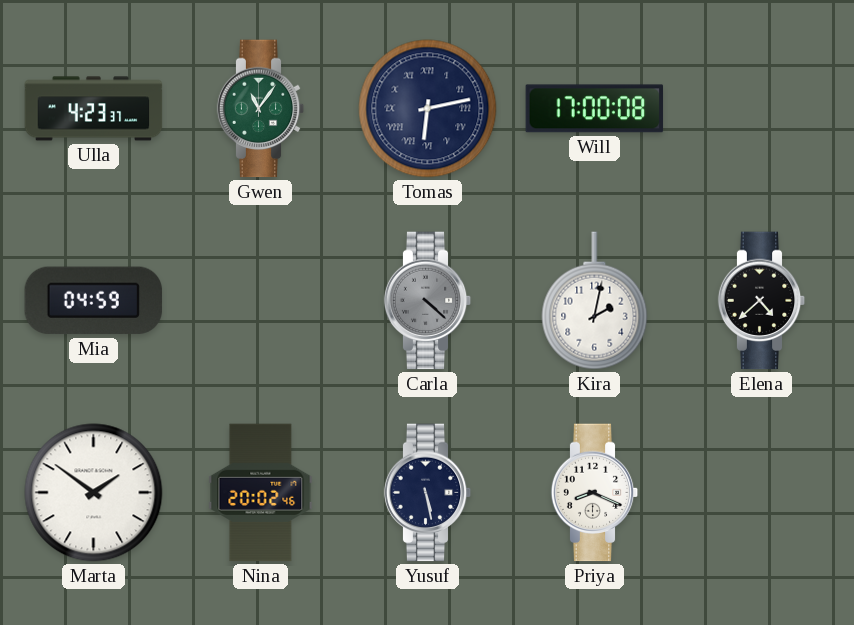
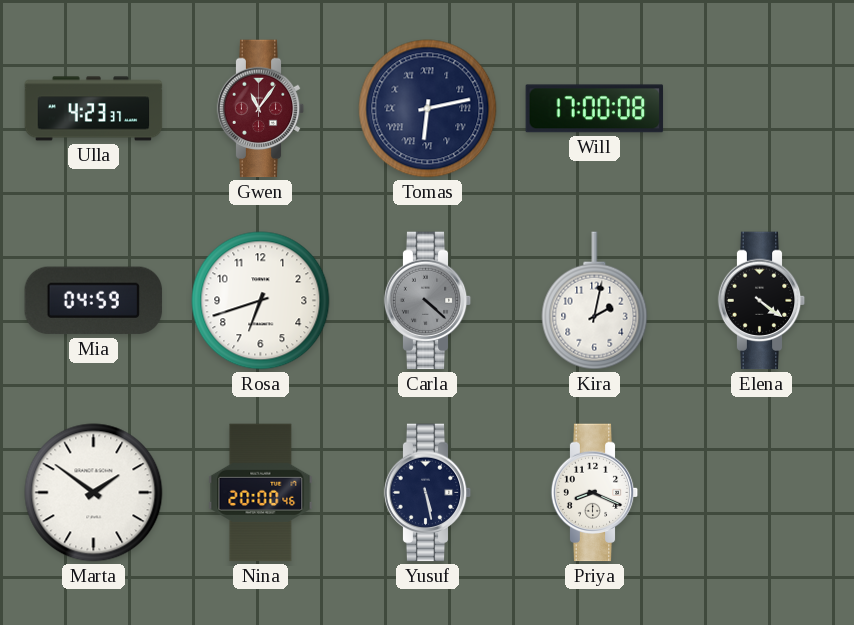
Gwen dial: green -> burgundy (261, 109)
Rosa: none -> 6:42 (261, 301)
Elena: 4:38 -> 4:21 (762, 301)
Nina: 20:02 -> 20:00 (261, 493)
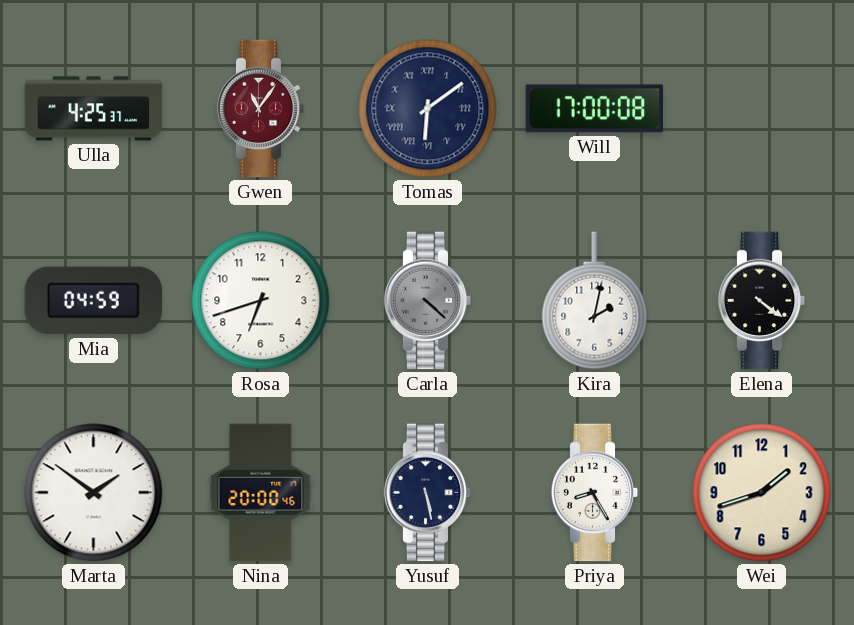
Ulla: 4:23 -> 4:25 (94, 109)
Tomas: 6:13 -> 6:09 (428, 109)
Priya: 8:19 -> 8:25 (595, 493)
Wei: none -> 1:42 (762, 493)
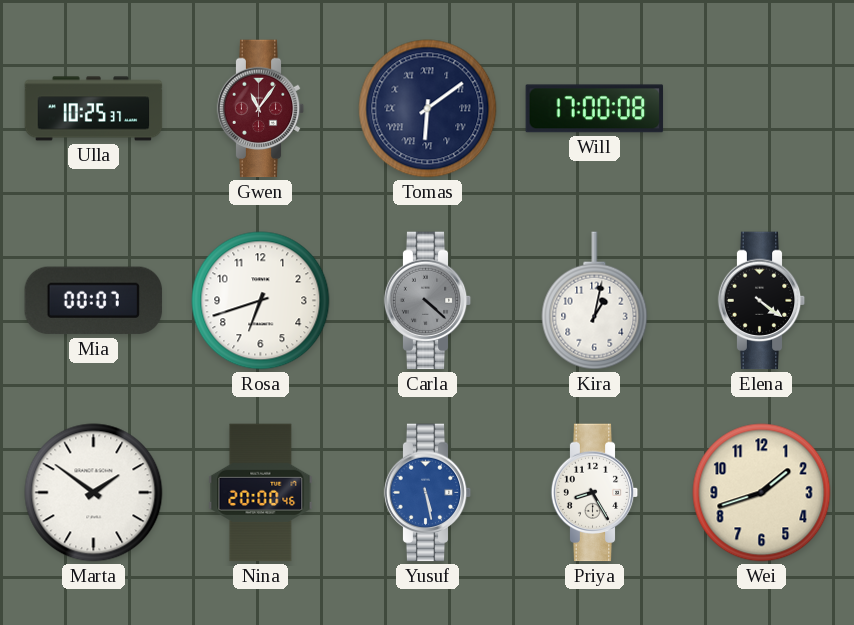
Ulla: 4:25 -> 10:25 (94, 109)
Mia: 04:59 -> 00:07 (94, 301)
Kira: 2:02 -> 1:02 (595, 301)
Yusuf dial: navy -> blue (428, 493)
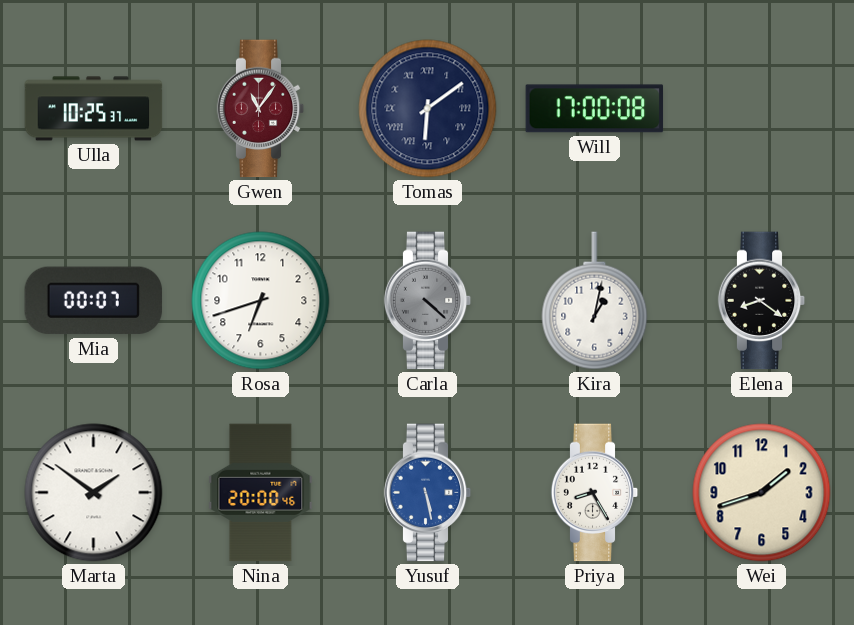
Elena: 4:21 -> 8:21 (762, 301)
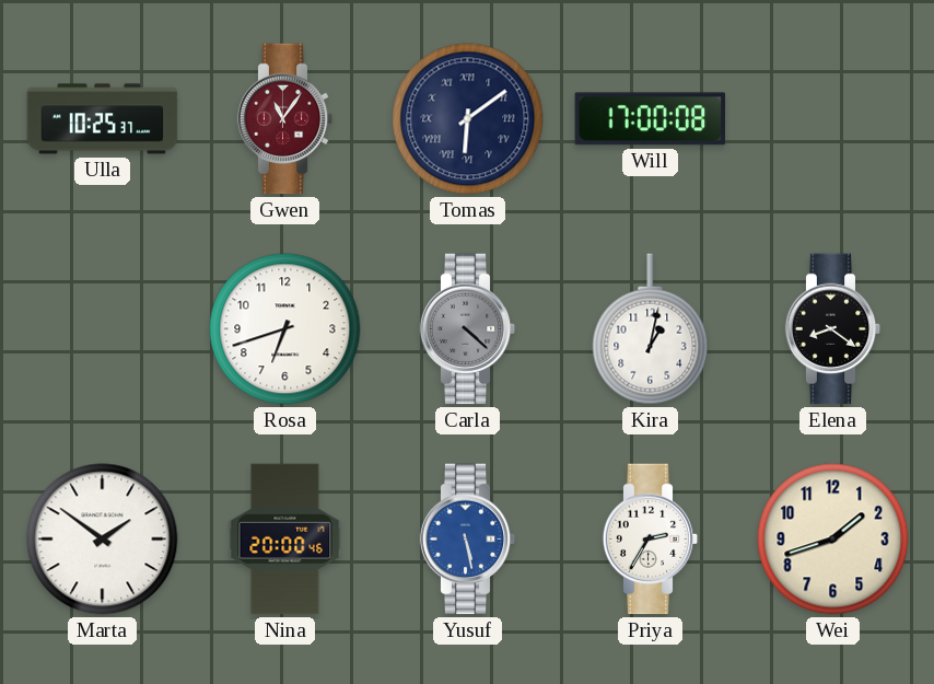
Mia: 00:07 -> none (94, 301)
Priya: 8:25 -> 2:35 (651, 540)
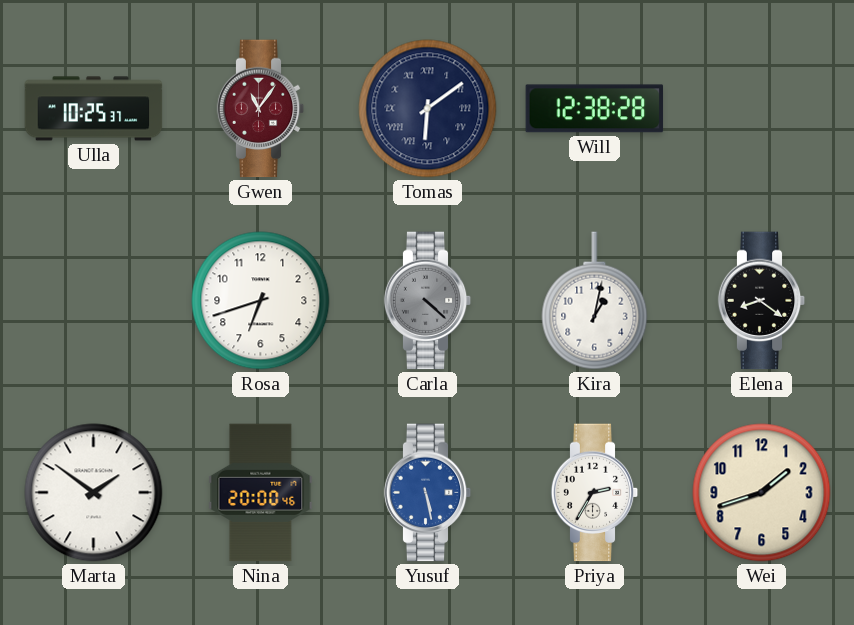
Will: 17:00 -> 12:38 (595, 109)
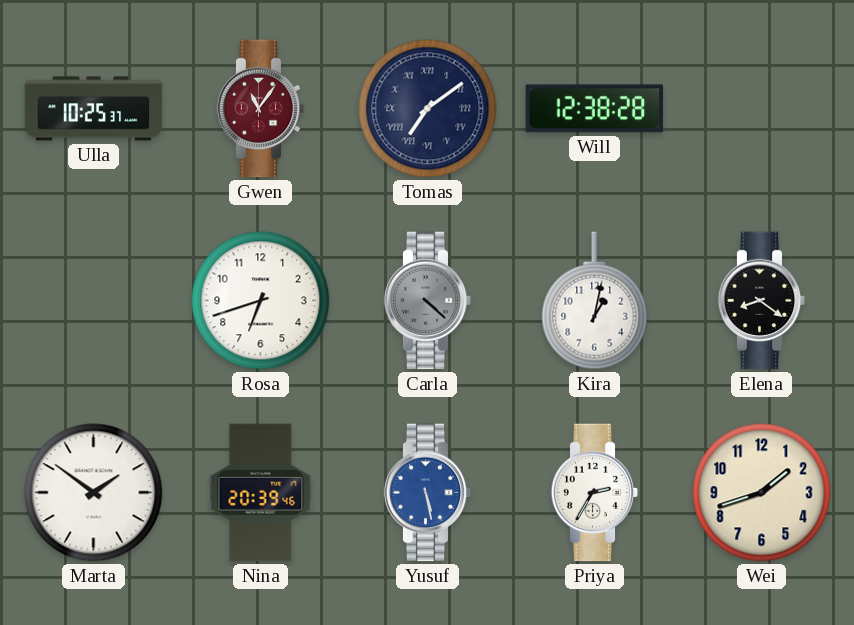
Tomas: 6:09 -> 7:09 (428, 109)
Nina: 20:00 -> 20:39 (261, 493)
